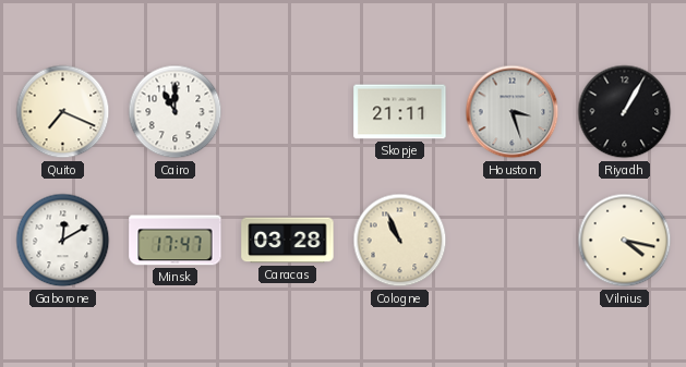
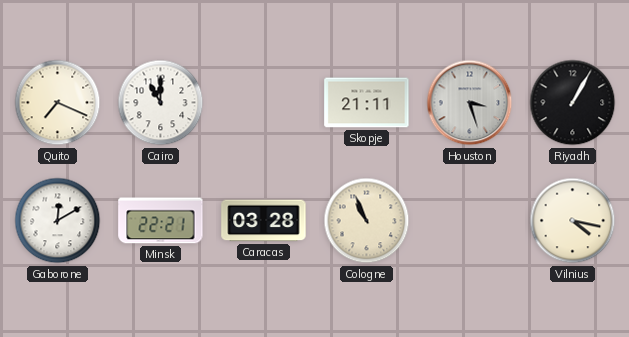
Minsk: 17:47 -> 22:21 (161, 221)
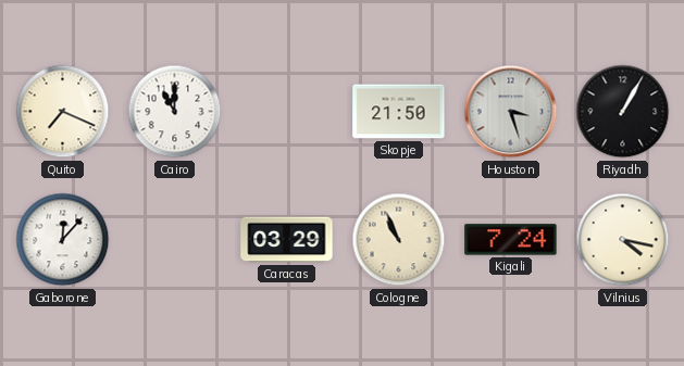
Skopje: 21:11 -> 21:50 (399, 112)
Gaborone: 12:10 -> 12:07 (63, 240)
Minsk: 22:21 -> none (161, 221)
Caracas: 03:28 -> 03:29 (287, 240)
Kigali: none -> 7:24 (511, 240)
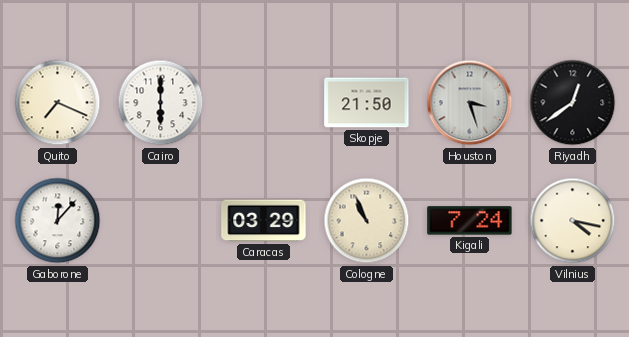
Cairo: 11:00 -> 6:00 (161, 103)
Riyadh: 1:05 -> 12:39 (573, 103)
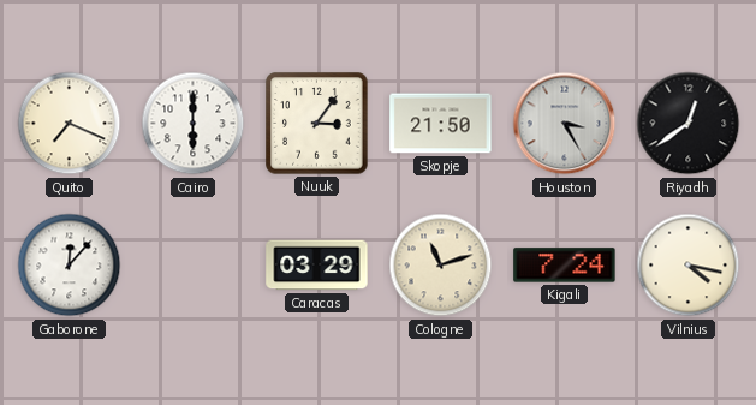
Nuuk: none -> 3:06 (317, 124)
Houston: 3:27 -> 3:25 (565, 124)
Cologne: 10:56 -> 11:12 (441, 266)
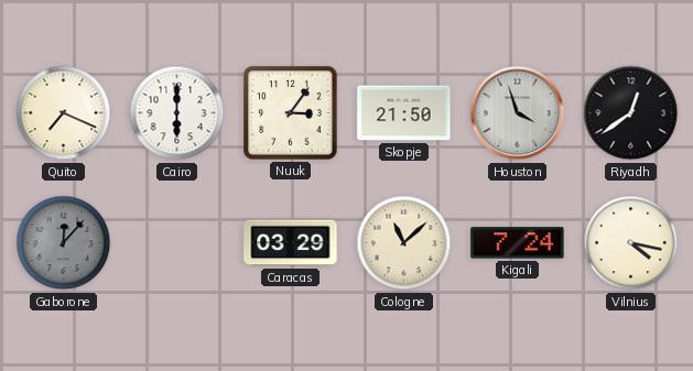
Houston: 3:25 -> 3:57 (518, 113)
Gaborone dial: white -> grey (64, 243)
Cologne: 11:12 -> 11:08 (404, 243)
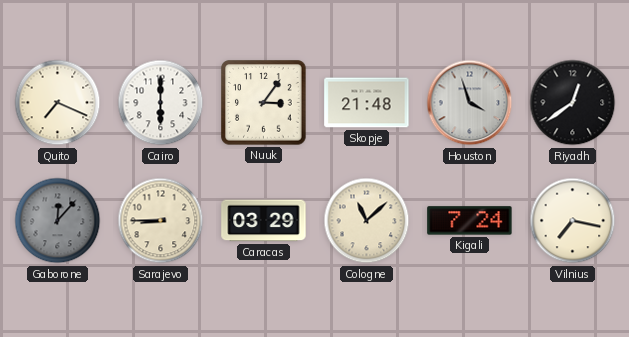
Skopje: 21:50 -> 21:48 (367, 103)
Sarajevo: none -> 8:45 (161, 221)
Vilnius: 4:17 -> 7:17 (573, 221)
